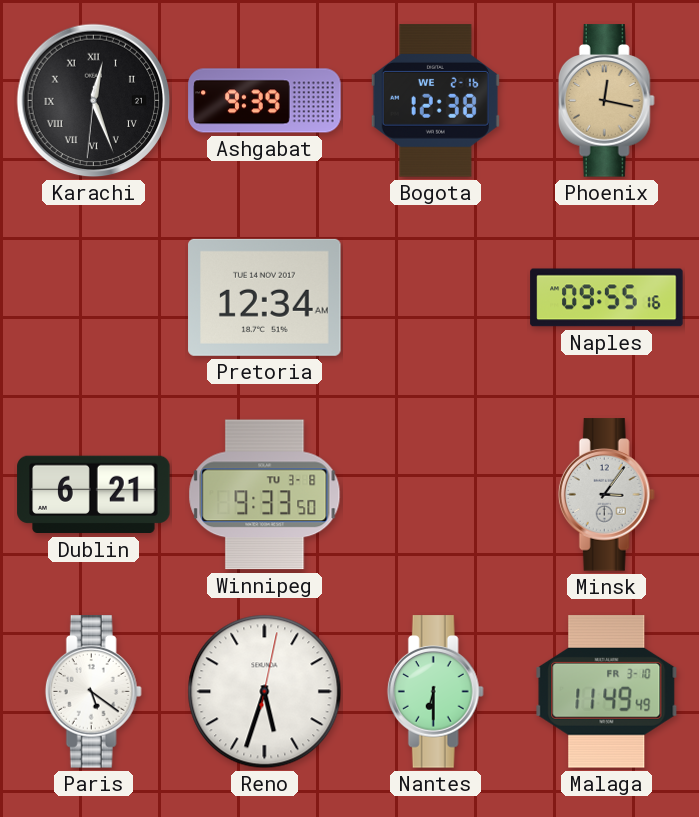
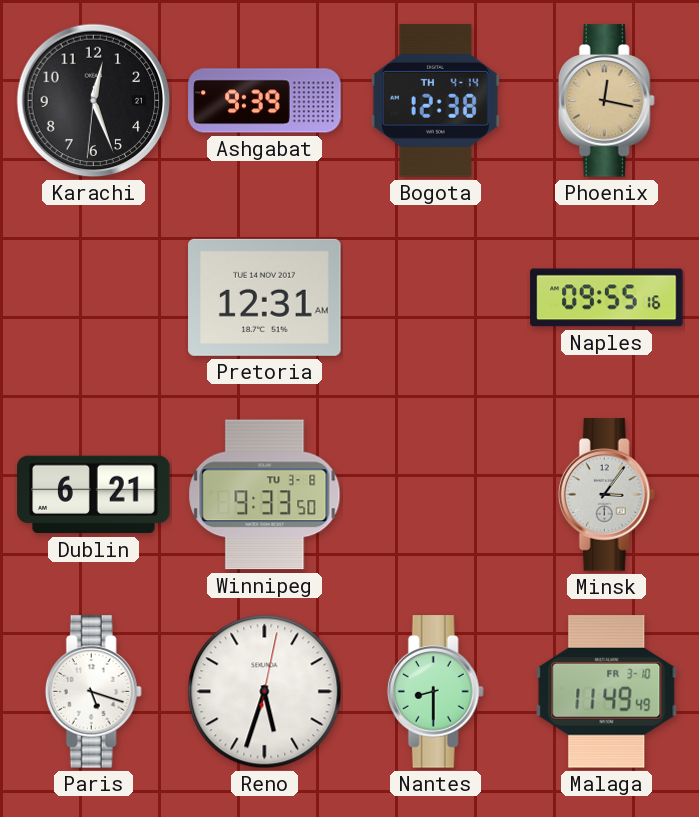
Karachi numerals: Roman -> Arabic (94, 101)
Bogota date: WE 2-16 -> TH 4-14 (435, 101)
Pretoria: 12:34 -> 12:31 (265, 297)
Paris: 5:21 -> 5:18 (93, 692)
Nantes: 6:30 -> 8:30 (435, 692)
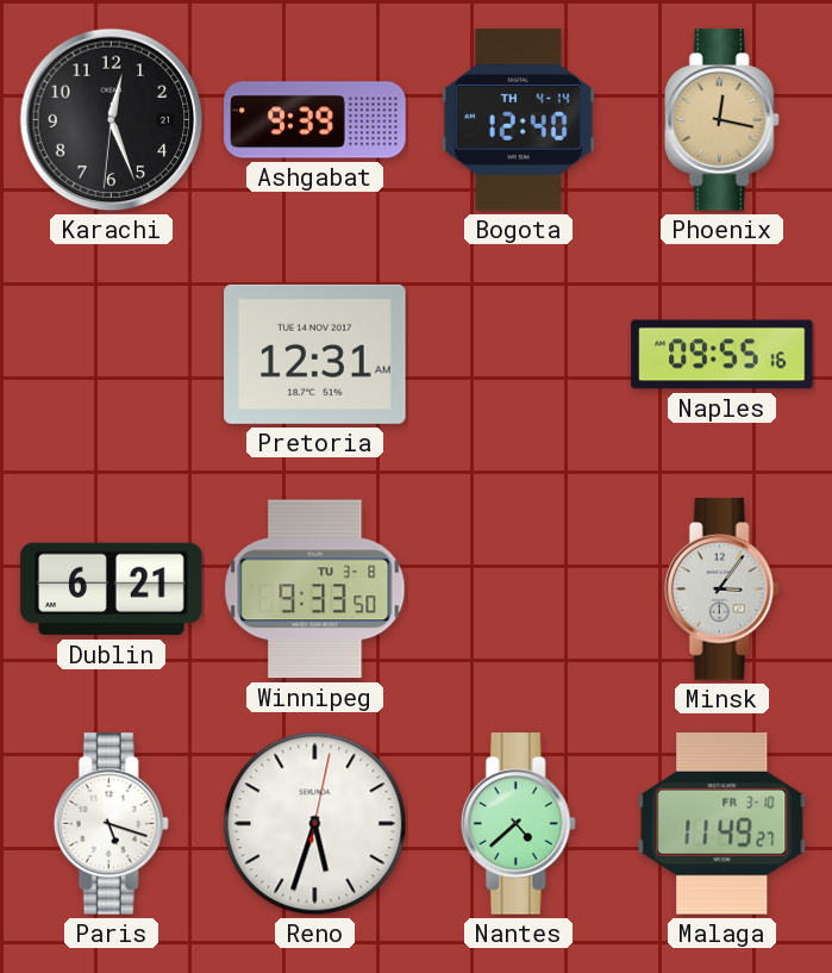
Bogota: 12:38 -> 12:40 (518, 120)
Nantes: 8:30 -> 4:38 (518, 824)
Malaga: 11:49:49 -> 11:49:27 (722, 824)
